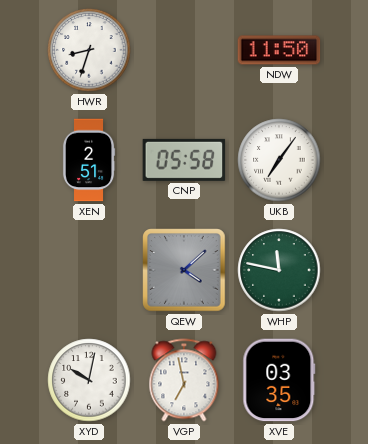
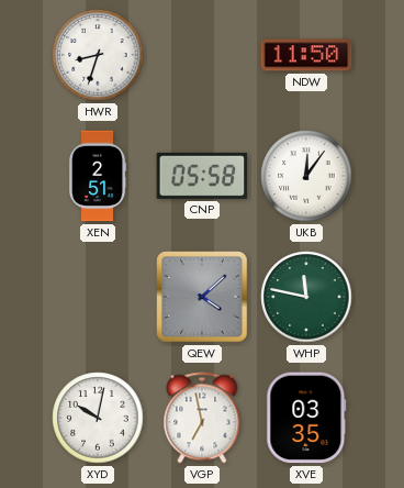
UKB: 7:06 -> 12:06 (306, 176)
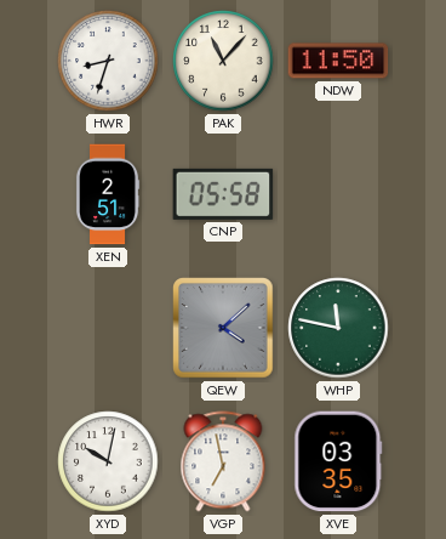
PAK: none -> 11:07 (223, 61)
UKB: 12:06 -> none (306, 176)
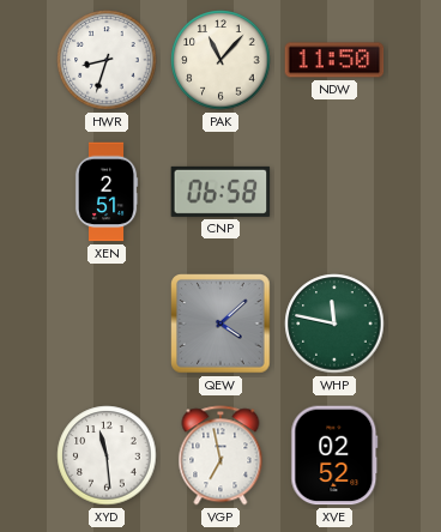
CNP: 05:58 -> 06:58 (220, 192)
XYD: 10:02 -> 11:29 (107, 455)
XVE: 03:35 -> 02:52 (334, 455)
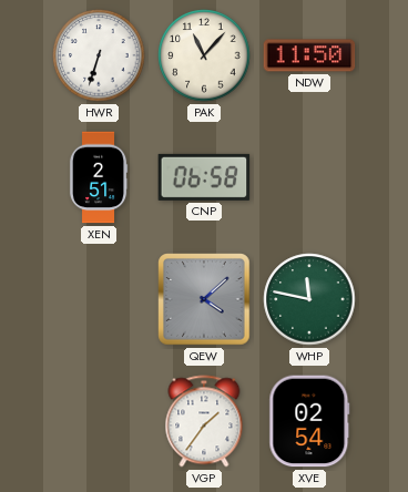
HWR: 8:33 -> 6:33 (99, 55)
XYD: 11:29 -> none (107, 455)
VGP: 6:58 -> 1:36 (204, 421)
XVE: 02:52 -> 02:54 (309, 421)
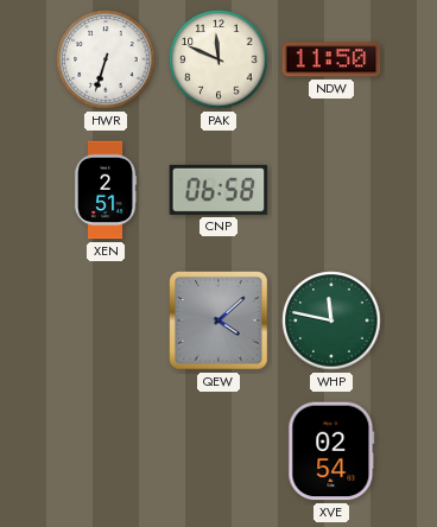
PAK: 11:07 -> 11:49 (218, 59)
VGP: 1:36 -> none (204, 421)
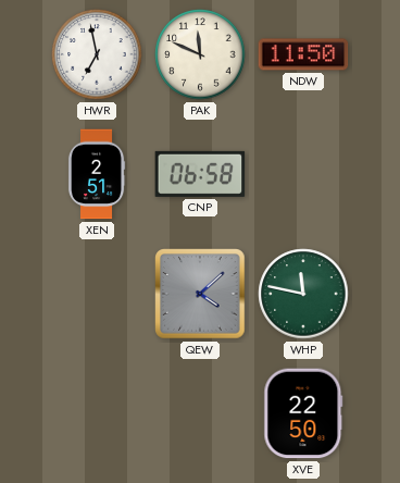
HWR: 6:33 -> 6:58 (97, 54)
XVE: 02:54 -> 22:50 (303, 413)
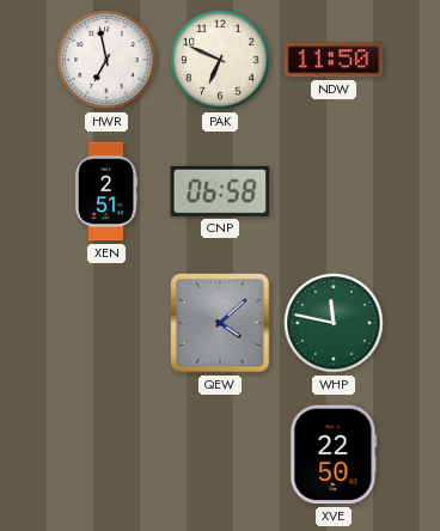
PAK: 11:49 -> 6:49 (220, 60)
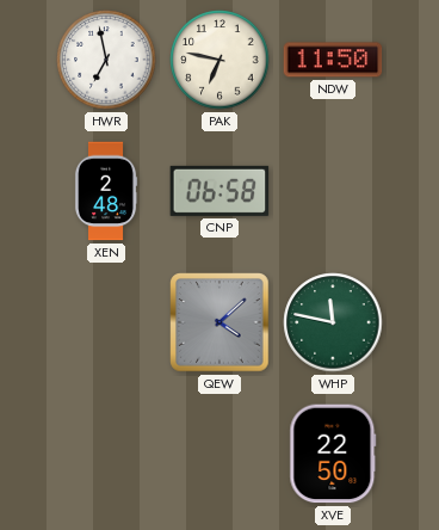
PAK: 6:49 -> 6:47 (219, 60)
XEN: 2:51 -> 2:48 (106, 191)
